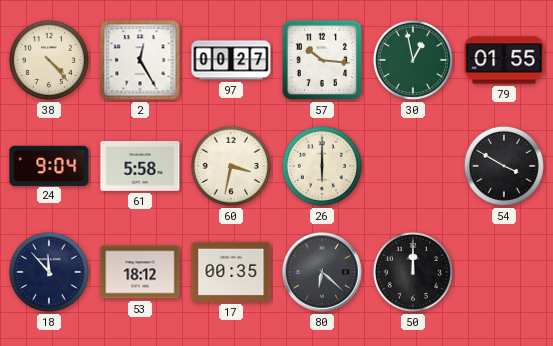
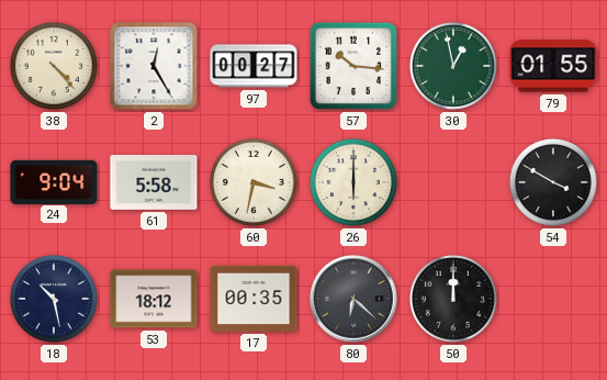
18: 11:53 -> 10:28 (54, 299)
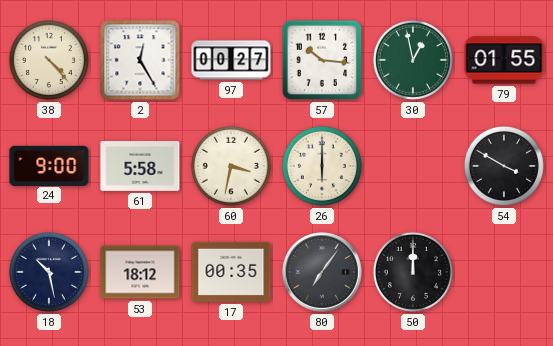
24: 9:04 -> 9:00 (49, 165)
80: 6:22 -> 7:06 (322, 272)
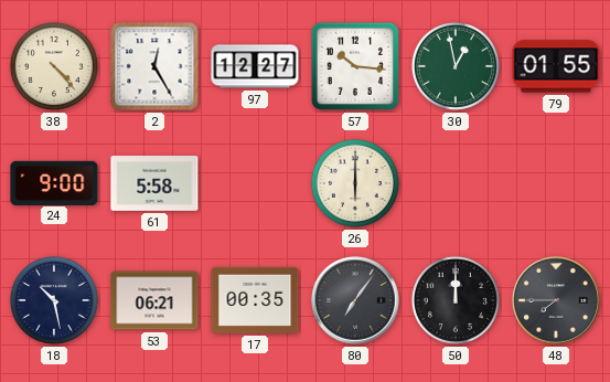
97: 00:27 -> 12:27 (255, 66)
60: 3:32 -> none (231, 166)
54: 3:50 -> none (504, 166)
53: 18:12 -> 06:21 (154, 300)
48: none -> 7:45 (556, 300)
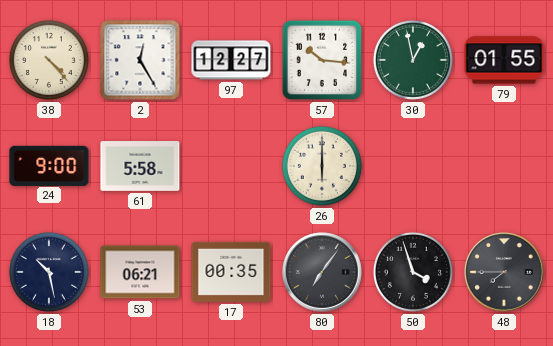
50: 12:00 -> 3:57 (413, 272)
